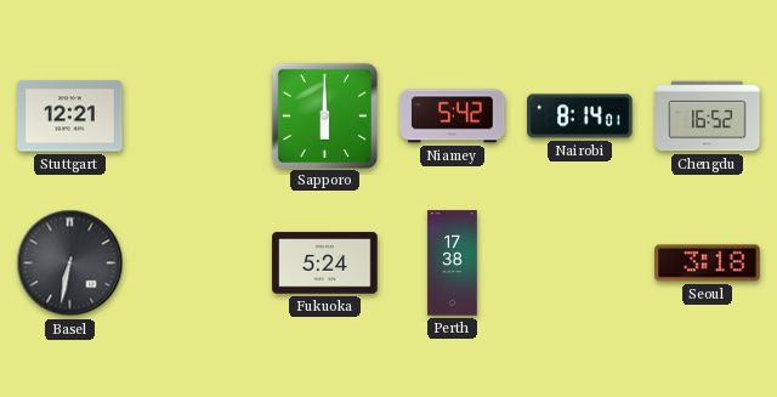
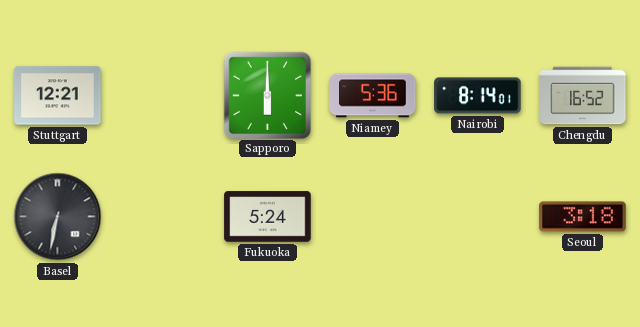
Niamey: 5:42 -> 5:36 (373, 96)
Perth: 17:38 -> none (453, 263)
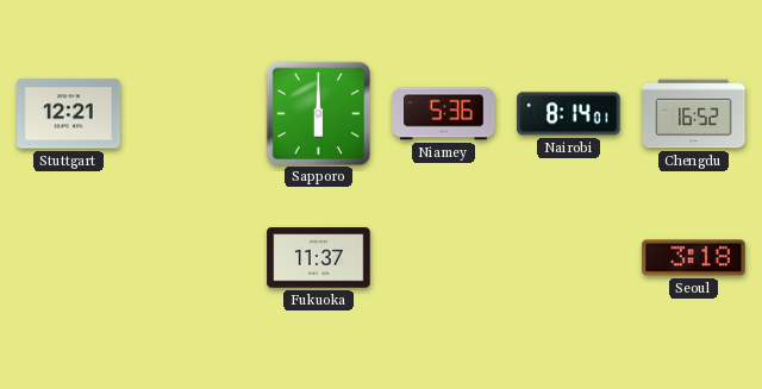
Basel: 6:32 -> none (58, 217)
Fukuoka: 5:24 -> 11:37 (319, 258)
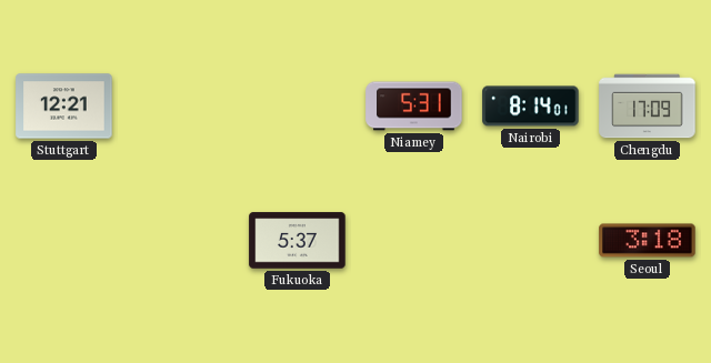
Sapporo: 6:00 -> none (318, 113)
Niamey: 5:36 -> 5:31 (414, 107)
Chengdu: 16:52 -> 17:09 (648, 107)
Fukuoka: 11:37 -> 5:37 (298, 241)
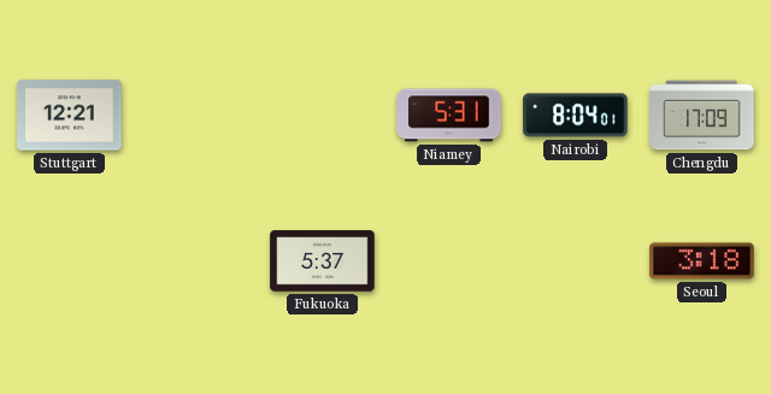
Nairobi: 8:14 -> 8:04 (576, 116)
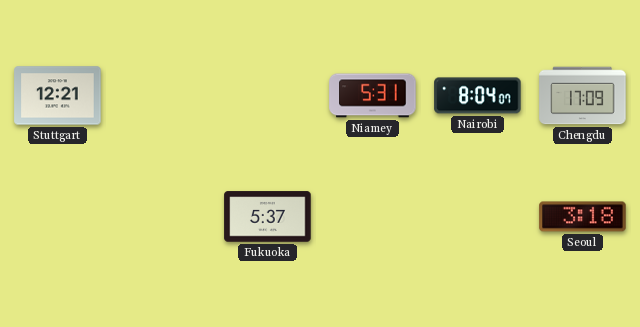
Nairobi: 8:04:01 -> 8:04:07 (478, 96)
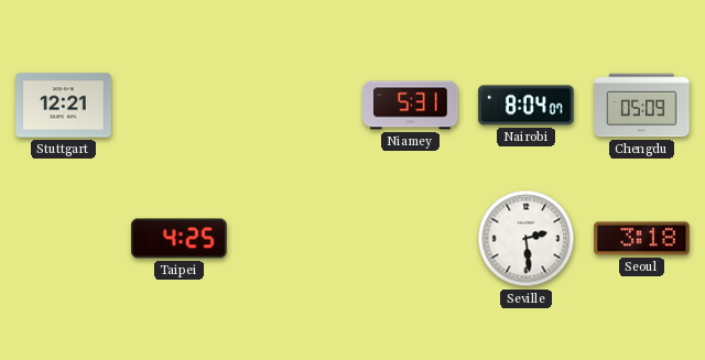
Chengdu: 17:09 -> 05:09 (642, 106)
Taipei: none -> 4:25 (180, 239)
Fukuoka: 5:37 -> none (268, 217)
Seville: none -> 2:29 (527, 239)
